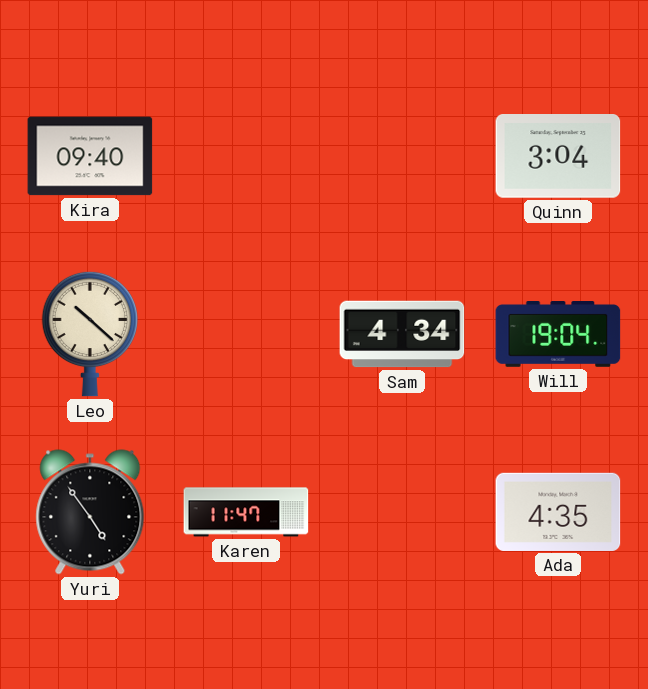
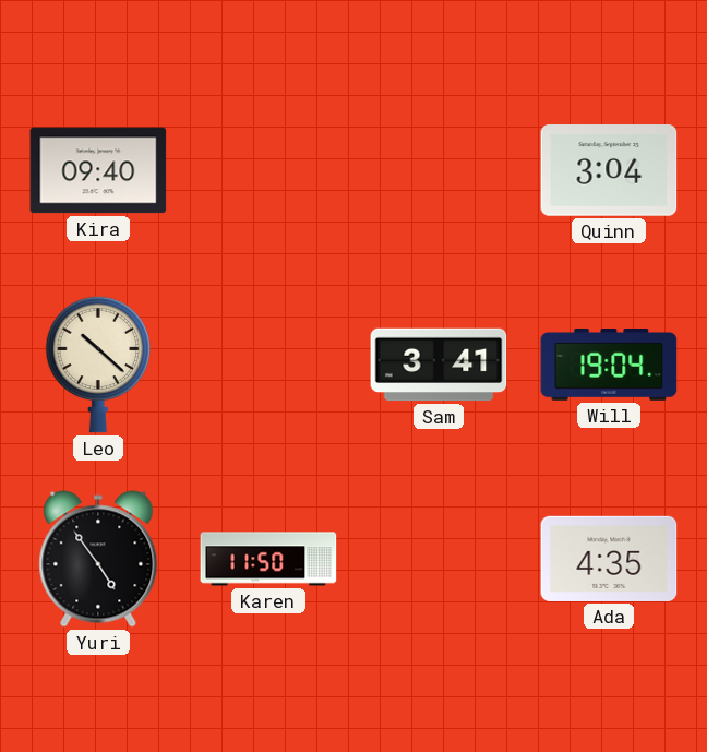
Sam: 4:34 -> 3:41 (439, 365)
Karen: 11:47 -> 11:50 (268, 559)
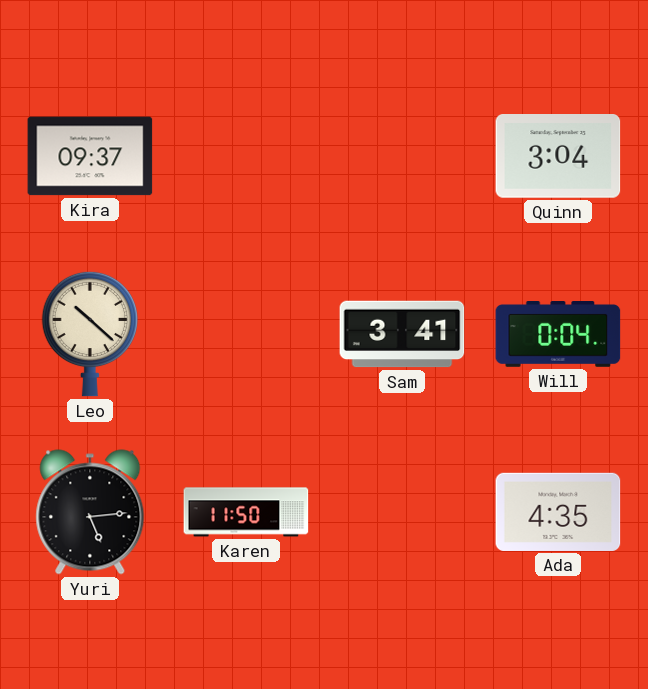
Kira: 09:40 -> 09:37 (90, 156)
Will: 19:04 -> 0:04 (558, 335)
Yuri: 4:54 -> 5:14 (90, 512)
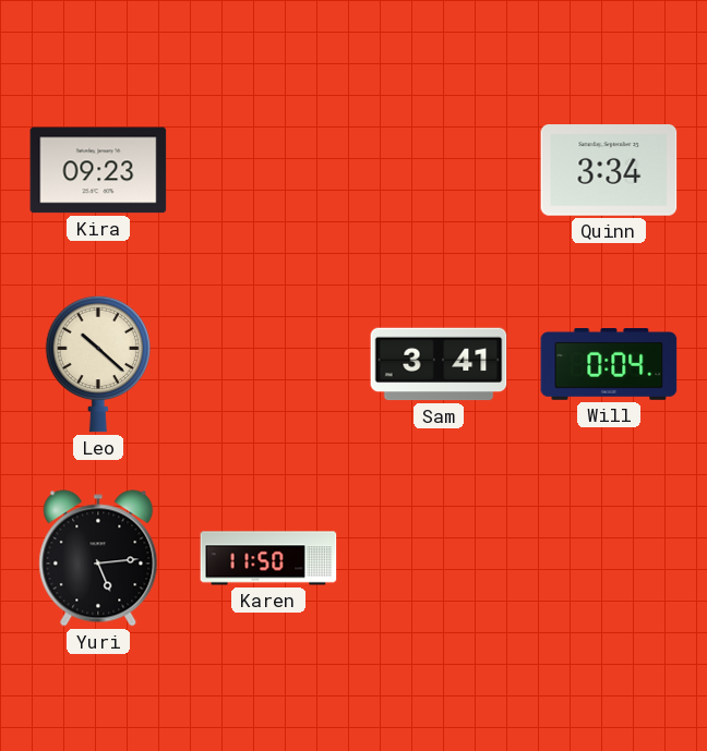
Kira: 09:37 -> 09:23 (98, 170)
Quinn: 3:04 -> 3:34 (609, 171)
Ada: 4:35 -> none (558, 512)
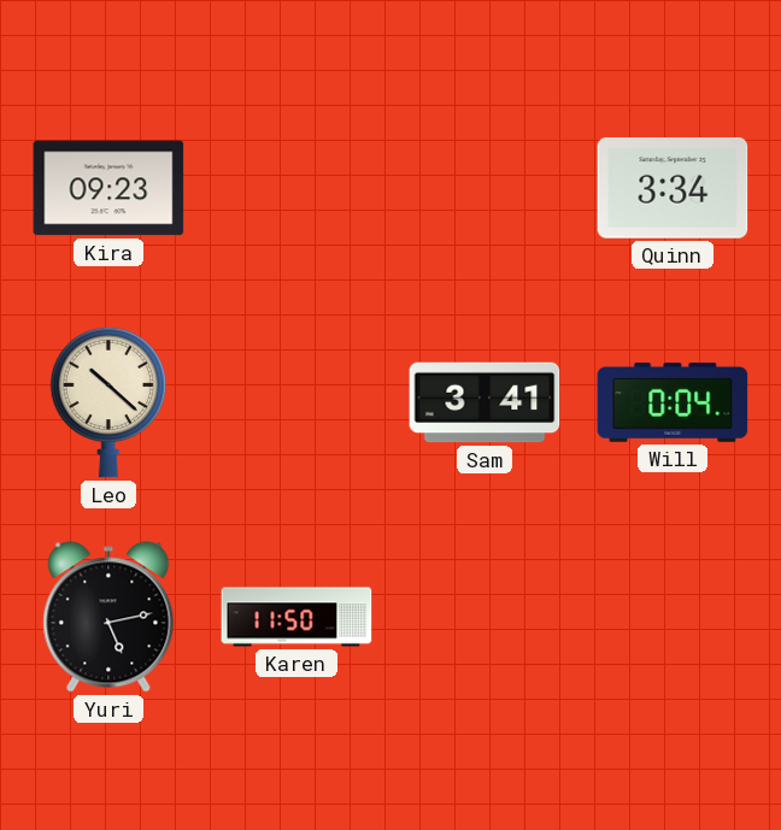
Yuri: 5:14 -> 5:13 (108, 617)
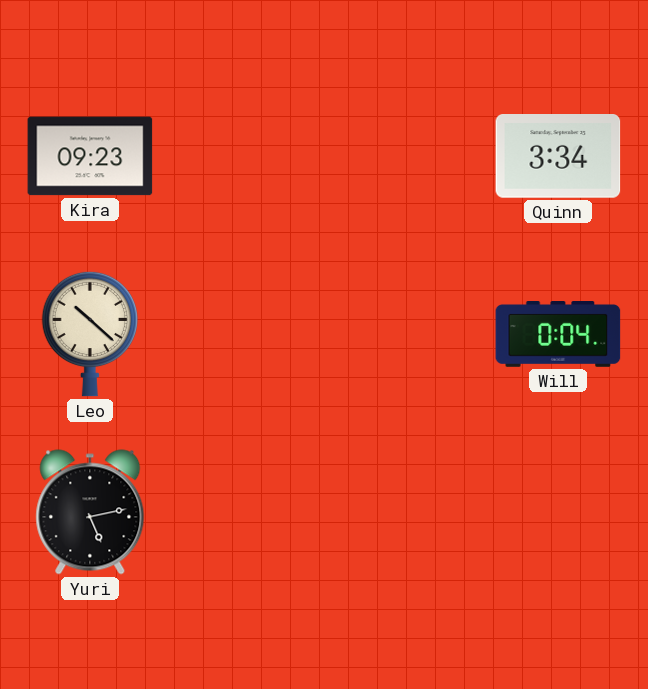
Sam: 3:41 -> none (485, 402)
Karen: 11:50 -> none (296, 617)
